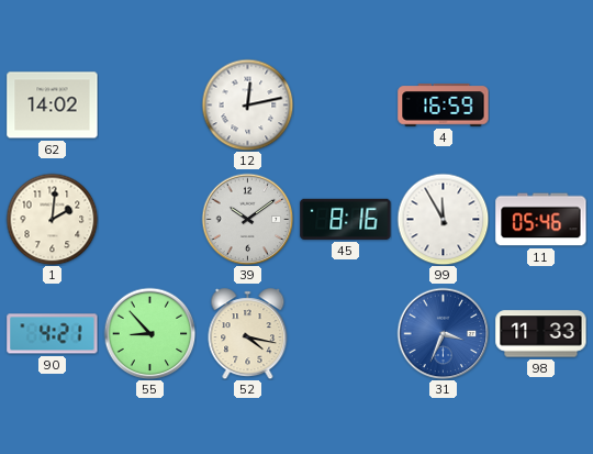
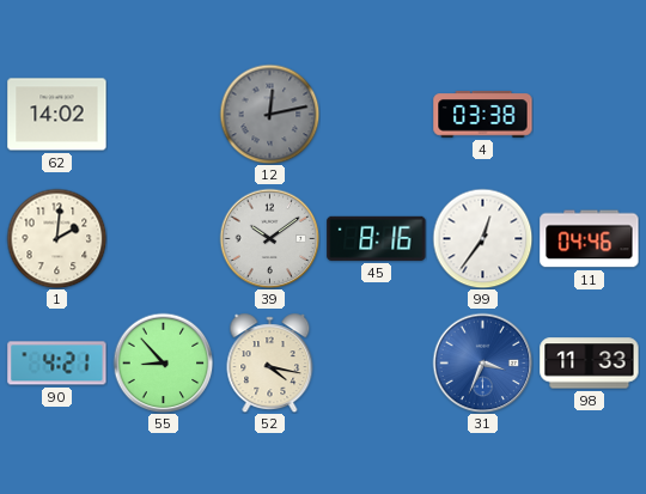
12 dial: white -> grey (269, 114)
4: 16:59 -> 03:38 (483, 115)
99: 11:55 -> 12:36 (482, 238)
11: 05:46 -> 04:46 (590, 239)
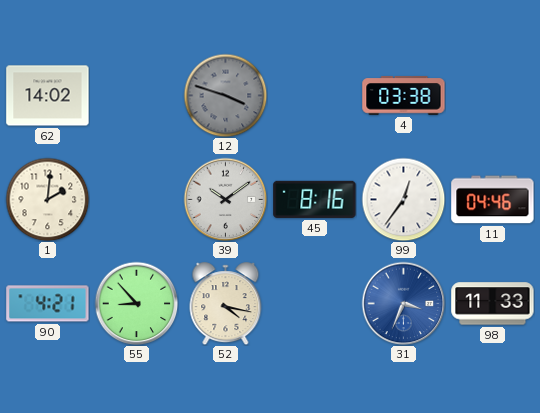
12: 12:13 -> 3:48 (225, 95)
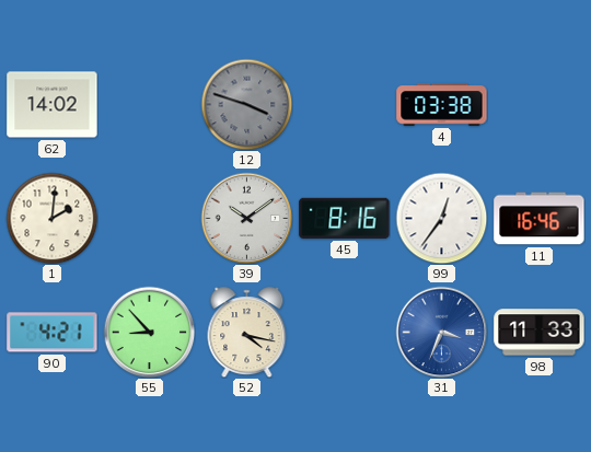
11: 04:46 -> 16:46 (540, 219)
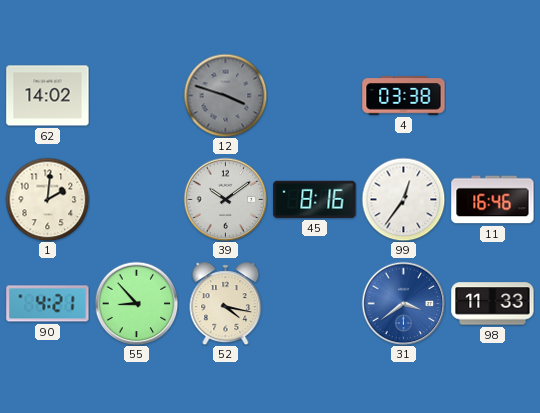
31: 3:34 -> 3:39 (403, 303)
